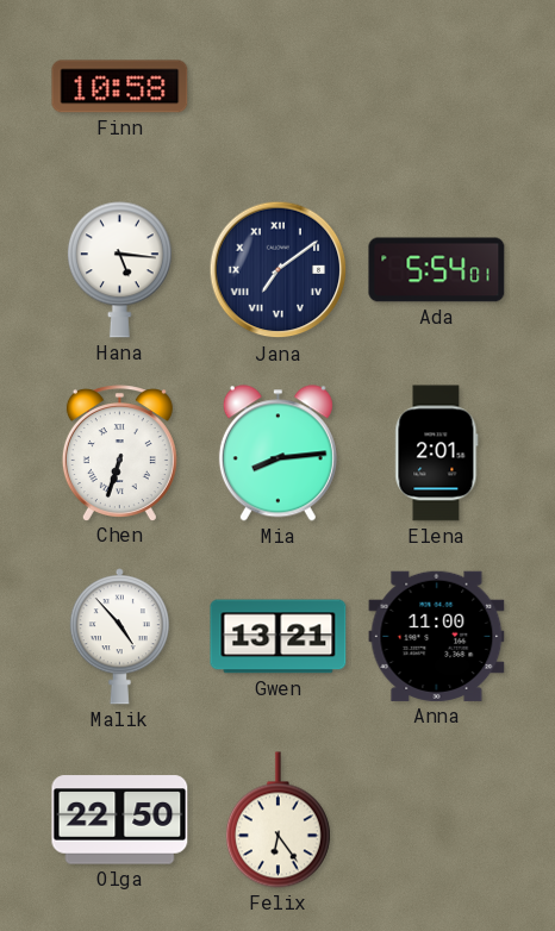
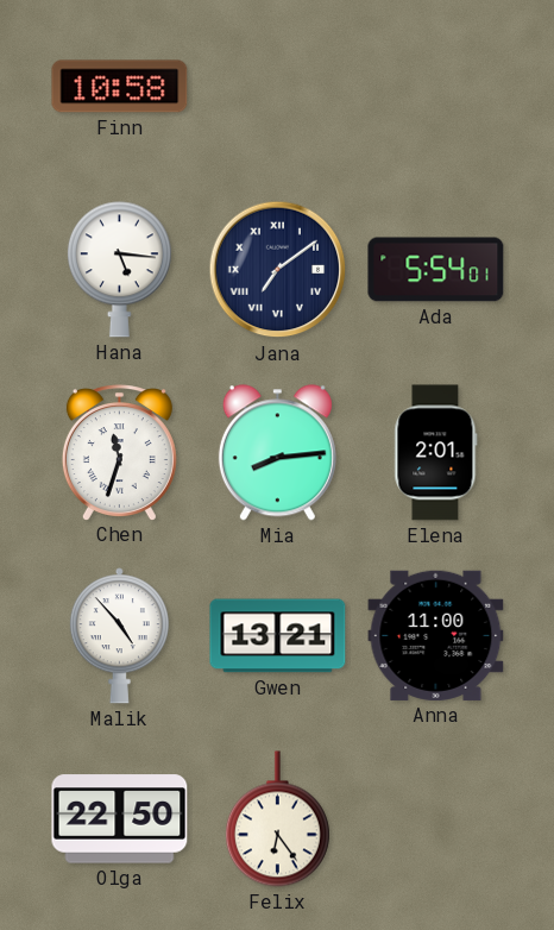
Chen: 6:33 -> 11:33 (119, 452)
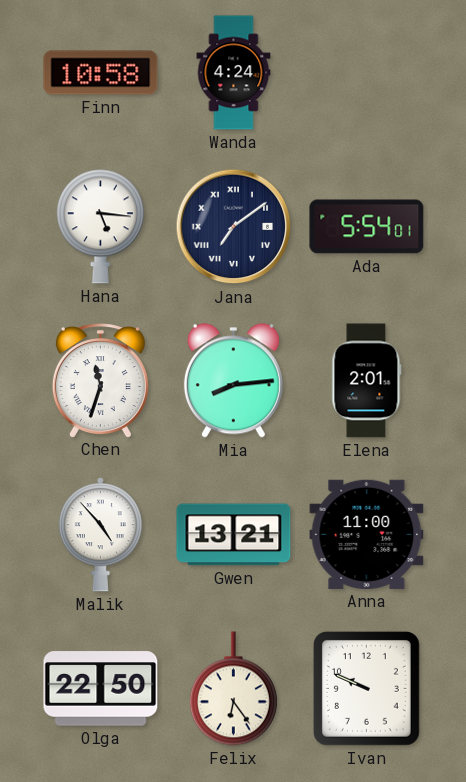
Wanda: none -> 4:24 (234, 73)
Ivan: none -> 9:49 (366, 688)
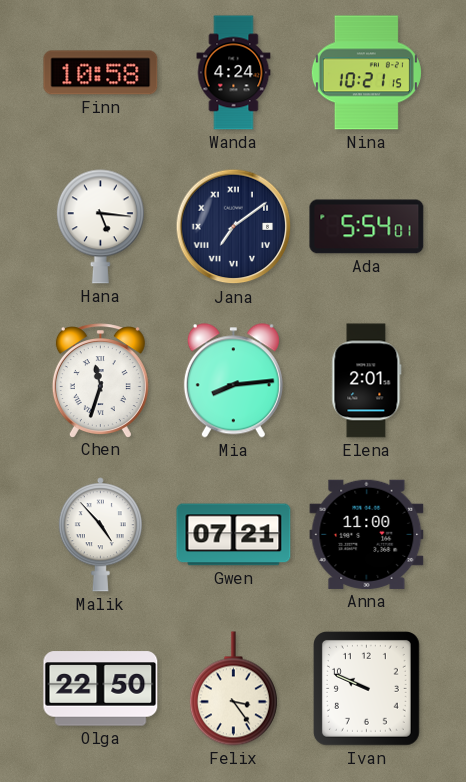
Nina: none -> 10:21 (366, 73)
Gwen: 13:21 -> 07:21 (234, 535)
Felix: 6:24 -> 3:24 (233, 689)
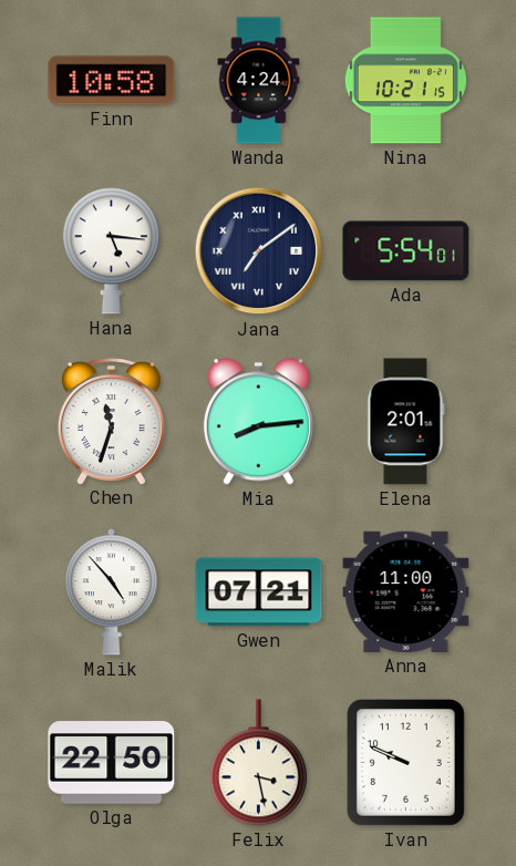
Felix: 3:24 -> 3:28 (258, 763)
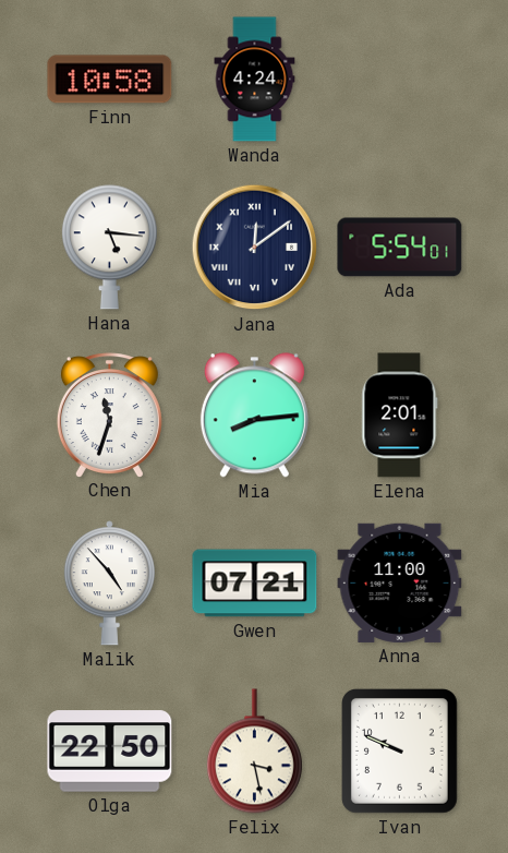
Nina: 10:21 -> none (405, 81)
Jana: 7:09 -> 12:09 (255, 248)
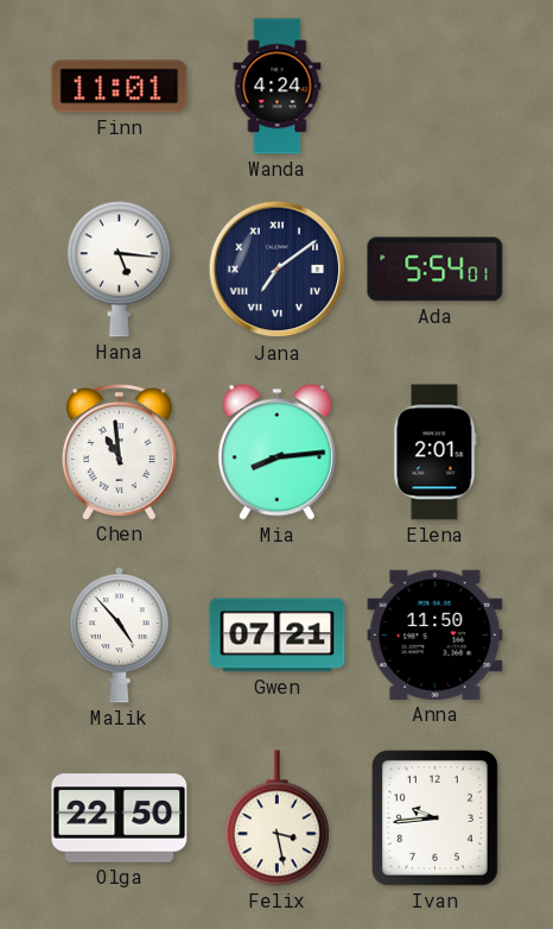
Finn: 10:58 -> 11:01 (120, 87)
Jana: 12:09 -> 7:09 (278, 270)
Chen: 11:33 -> 10:59 (119, 451)
Anna: 11:00 -> 11:50 (436, 634)
Ivan: 9:49 -> 9:44 (434, 817)
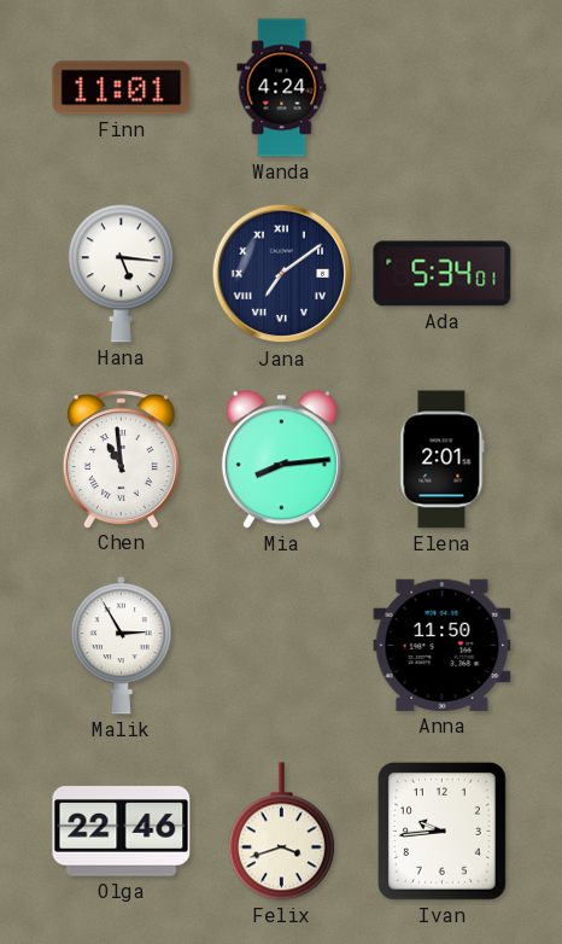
Ada: 5:54 -> 5:34 (443, 274)
Malik: 4:53 -> 2:55 (121, 646)
Gwen: 07:21 -> none (278, 636)
Olga: 22:50 -> 22:46 (122, 832)
Felix: 3:28 -> 3:42 (281, 832)
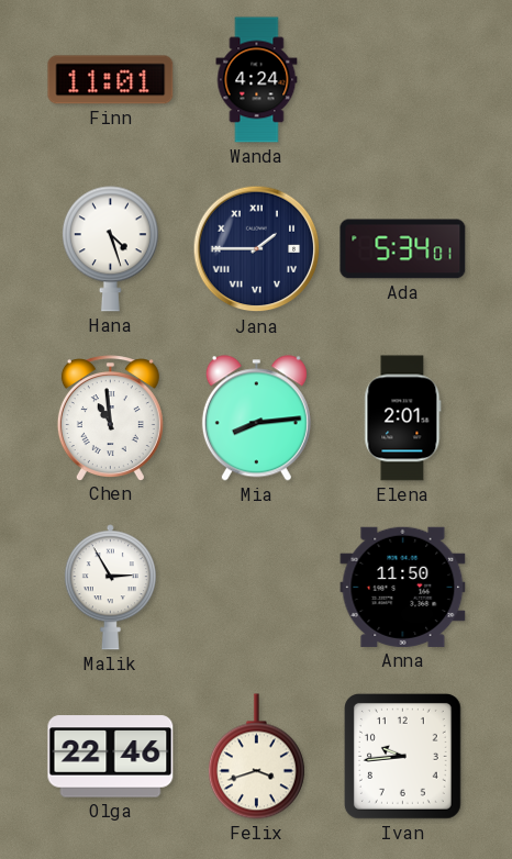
Hana: 5:16 -> 4:27 (110, 249)
Jana: 7:09 -> 1:45 (257, 249)
